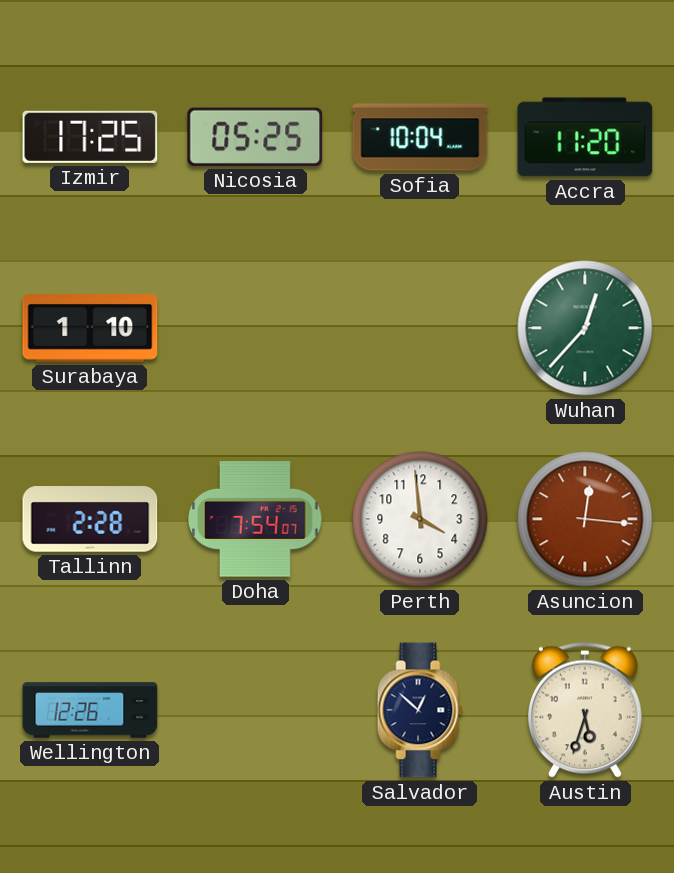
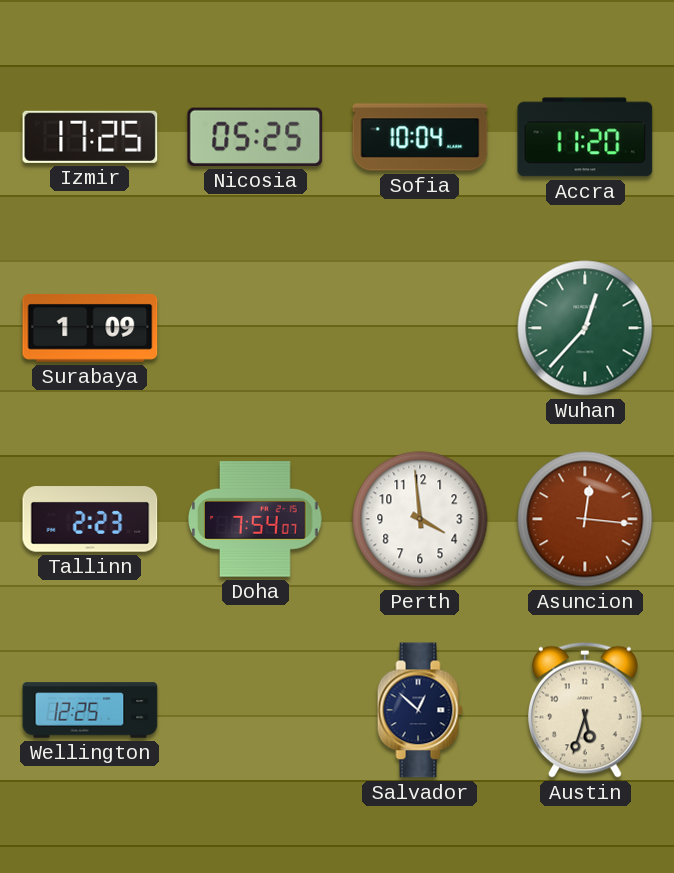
Surabaya: 1:10 -> 1:09 (90, 328)
Tallinn: 2:28 -> 2:23 (90, 519)
Wellington: 12:26 -> 12:25 (90, 710)
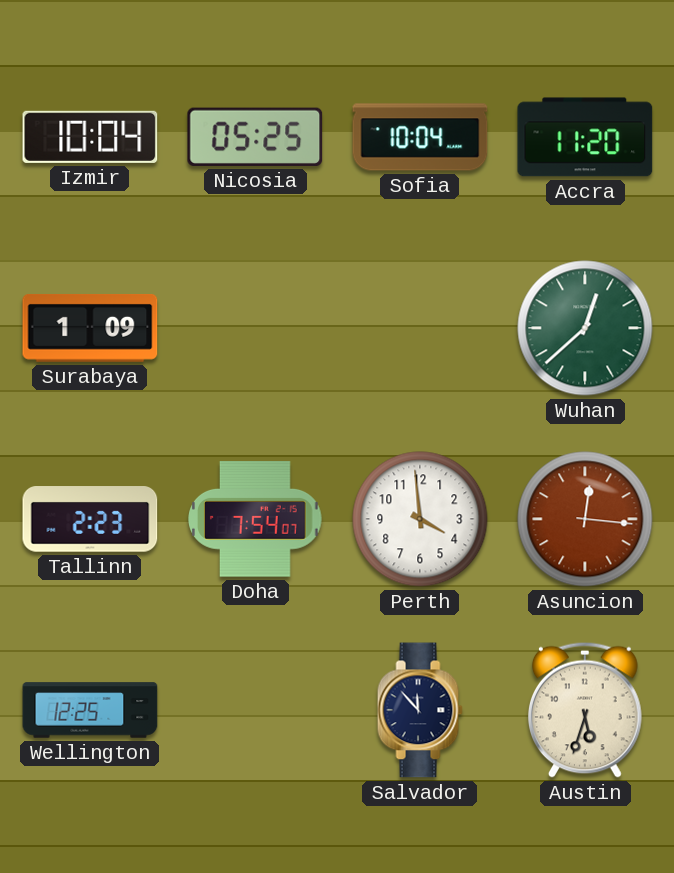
Izmir: 17:25 -> 10:04 (90, 137)
Wuhan: 12:37 -> 12:38 (585, 328)
Salvador: 12:52 -> 11:53 (420, 710)
